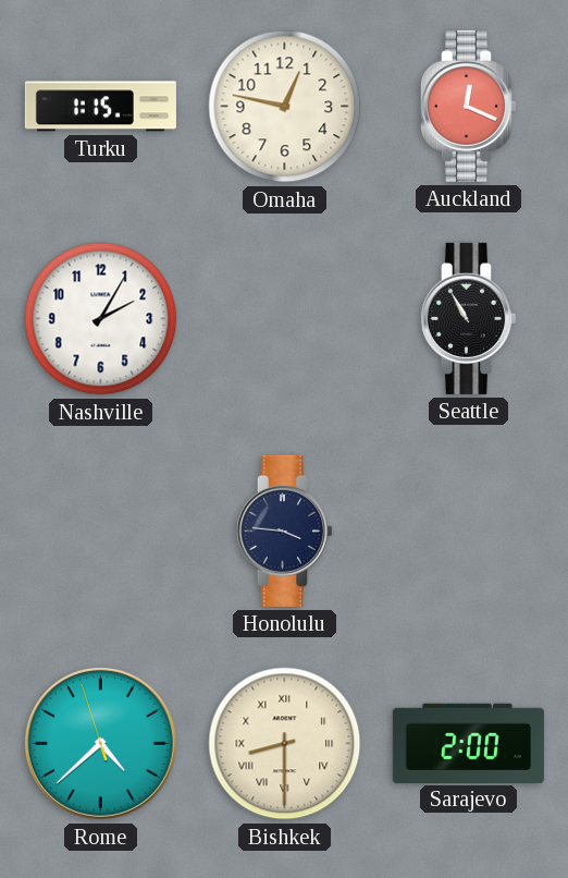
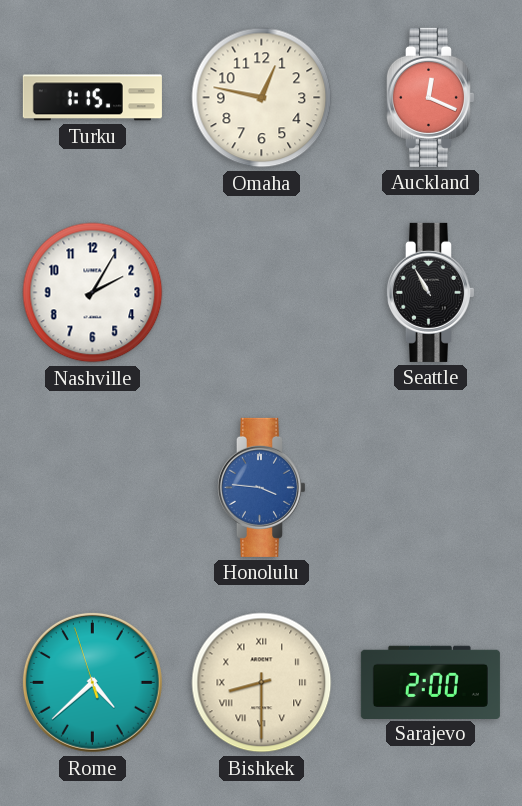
Honolulu dial: navy -> blue (261, 487)
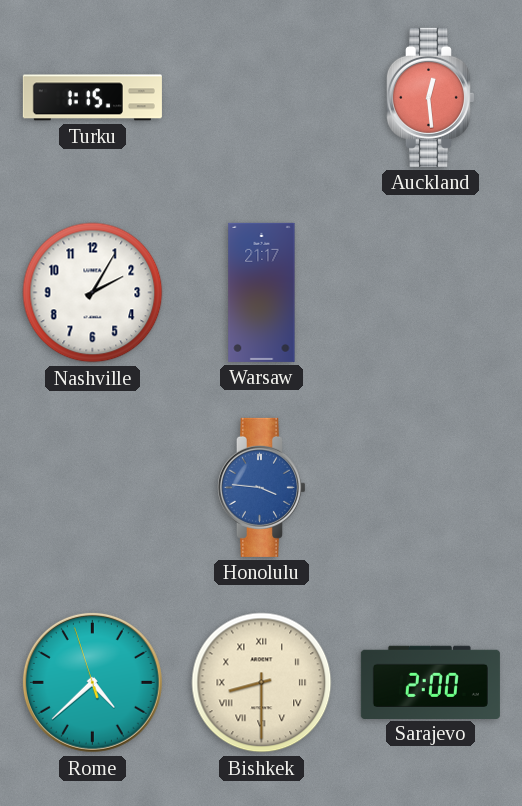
Omaha: 12:47 -> none (262, 98)
Auckland: 12:19 -> 12:29 (430, 97)
Warsaw: none -> 21:17 (262, 292)
Seattle: 10:55 -> none (430, 292)
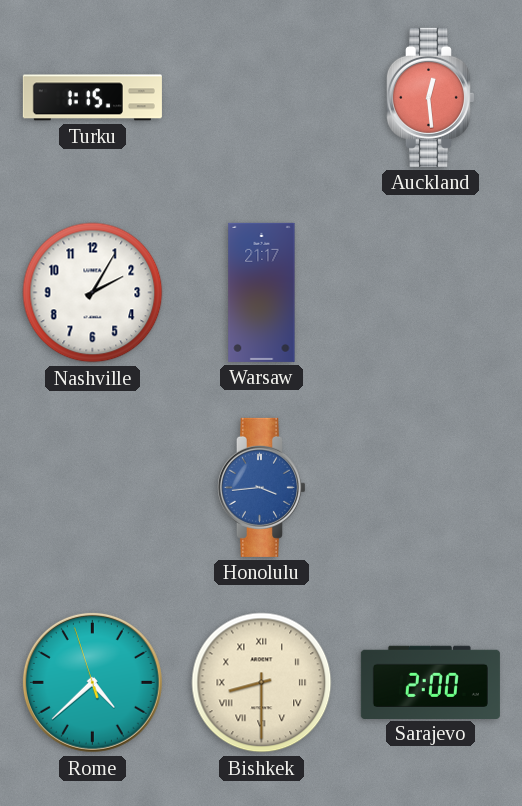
Honolulu: 3:46 -> 3:44 (261, 487)
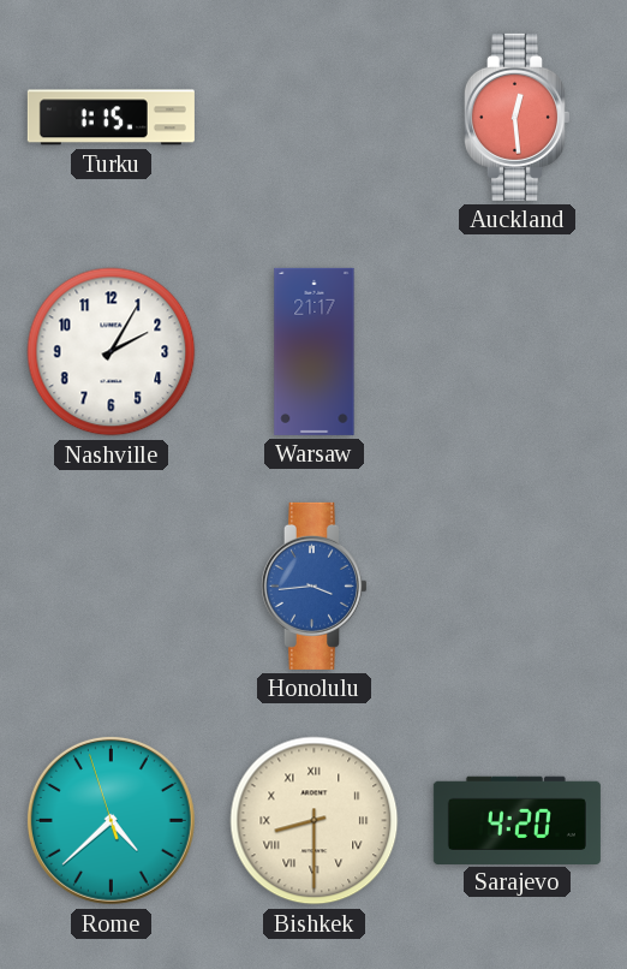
Sarajevo: 2:00 -> 4:20 (516, 820)
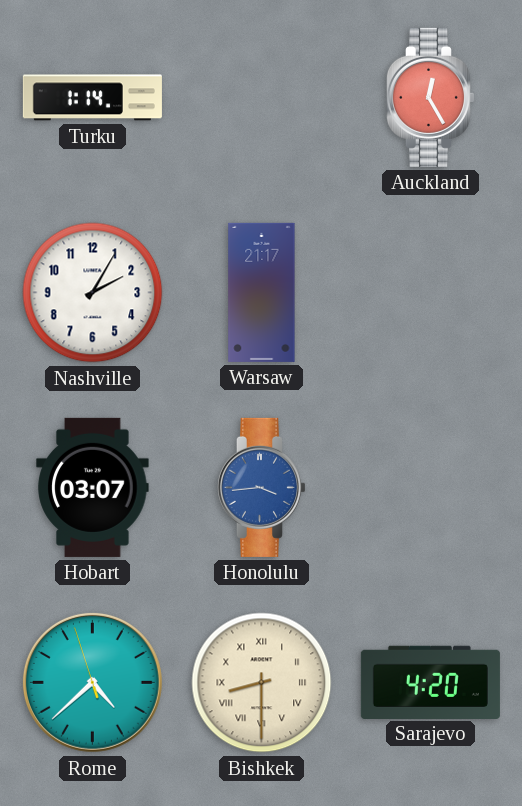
Turku: 1:15 -> 1:14 (92, 98)
Auckland: 12:29 -> 12:25 (430, 97)
Hobart: none -> 03:07 (93, 487)
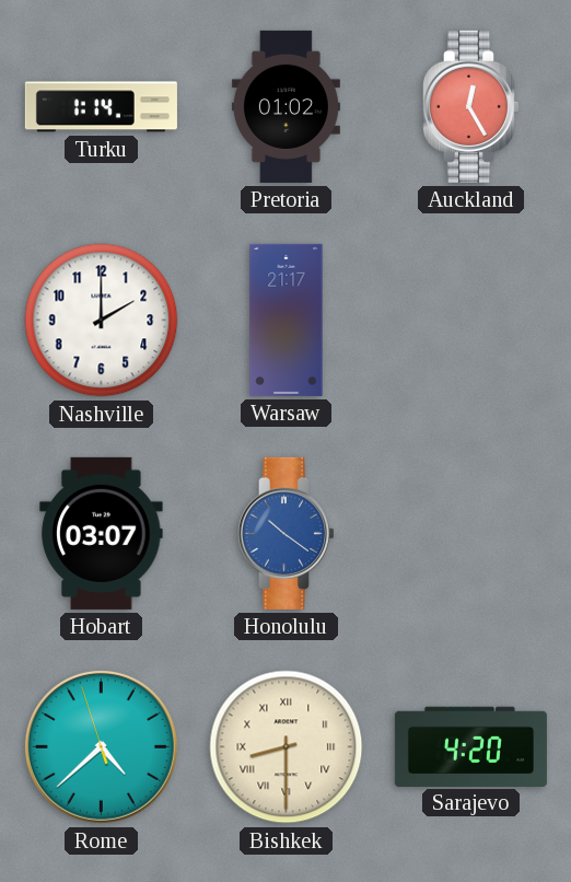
Pretoria: none -> 01:02 (285, 106)
Nashville: 2:05 -> 2:00 (102, 321)
Honolulu: 3:44 -> 10:21 (285, 533)
